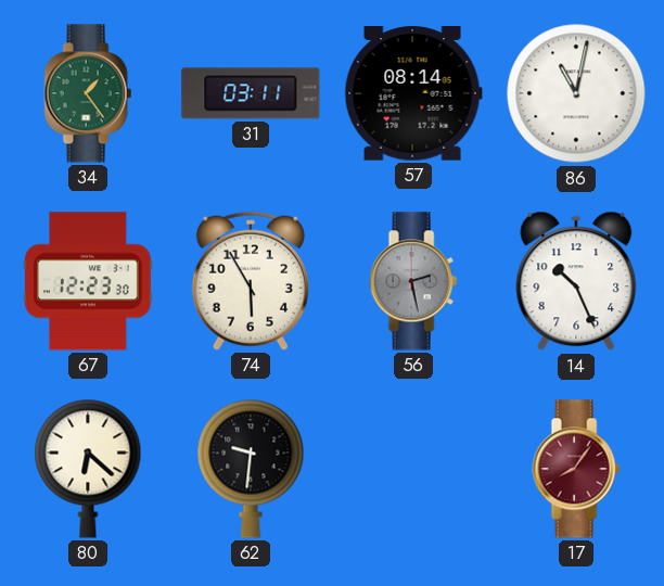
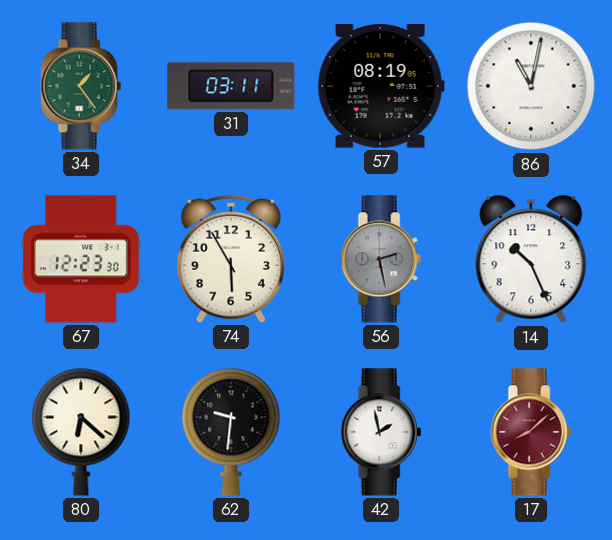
57: 08:14 -> 08:19 (381, 86)
42: none -> 1:58 (381, 432)
17: 8:06 -> 8:08 (531, 432)
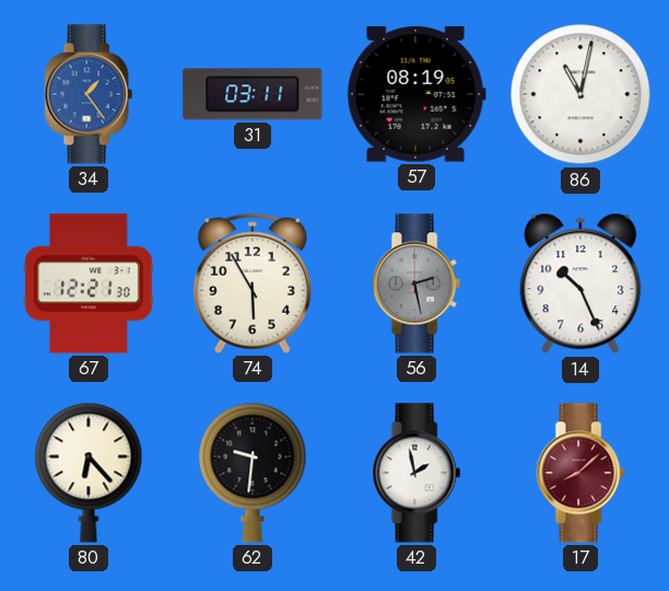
34 dial: green -> blue (89, 94)
67: 12:23 -> 12:21 (89, 283)
80: 6:22 -> 6:23 (89, 473)
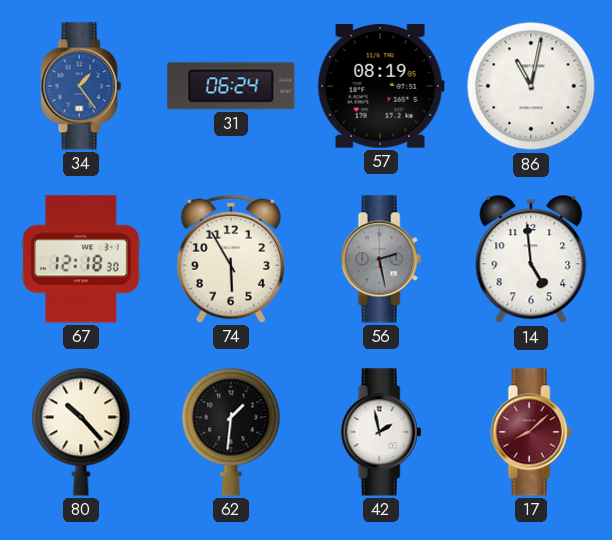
31: 03:11 -> 06:24 (231, 86)
67: 12:21 -> 12:18 (81, 259)
14: 10:26 -> 4:59 (531, 259)
80: 6:23 -> 10:23 (81, 432)
62: 9:31 -> 1:31 (231, 432)
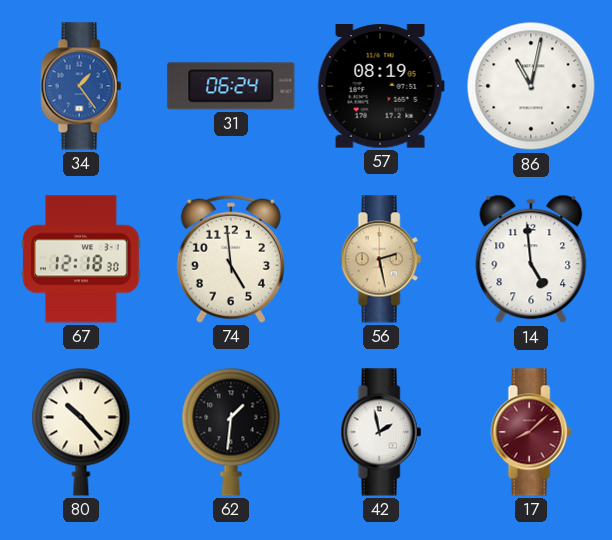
74: 5:55 -> 4:59 (231, 259)
56 dial: grey -> champagne (381, 259)
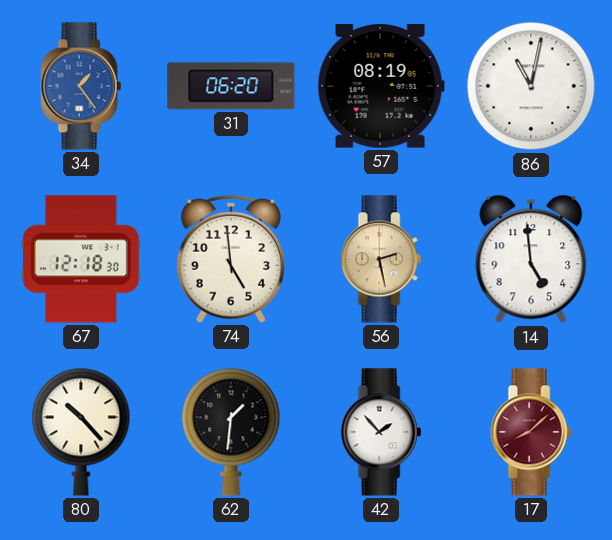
31: 06:24 -> 06:20 (231, 86)
42: 1:58 -> 1:53 (381, 432)
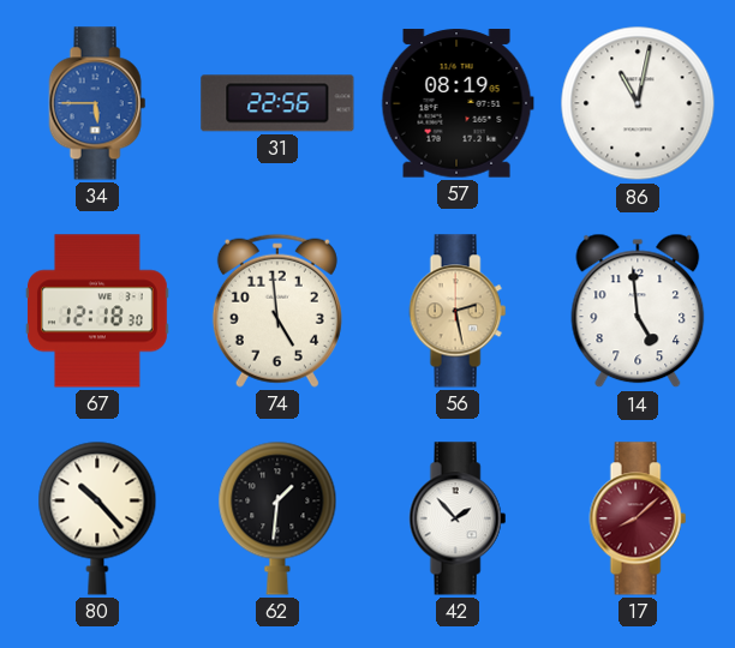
34: 1:24 -> 5:45 (97, 103)
31: 06:20 -> 22:56 (277, 103)
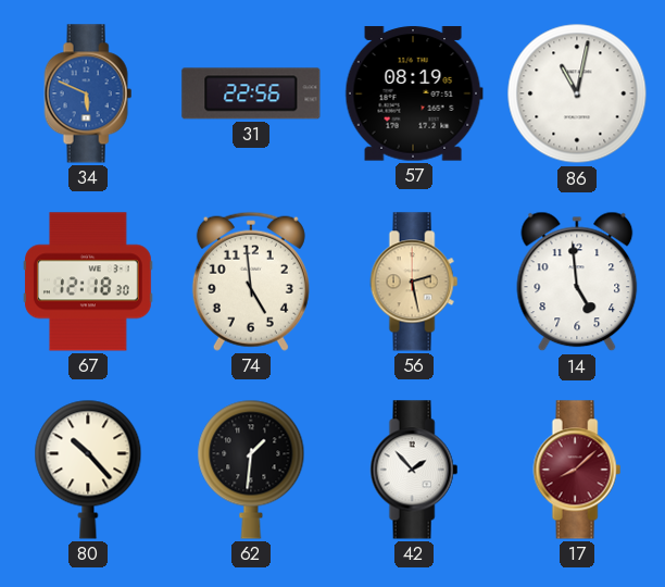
34: 5:45 -> 5:49 (88, 93)
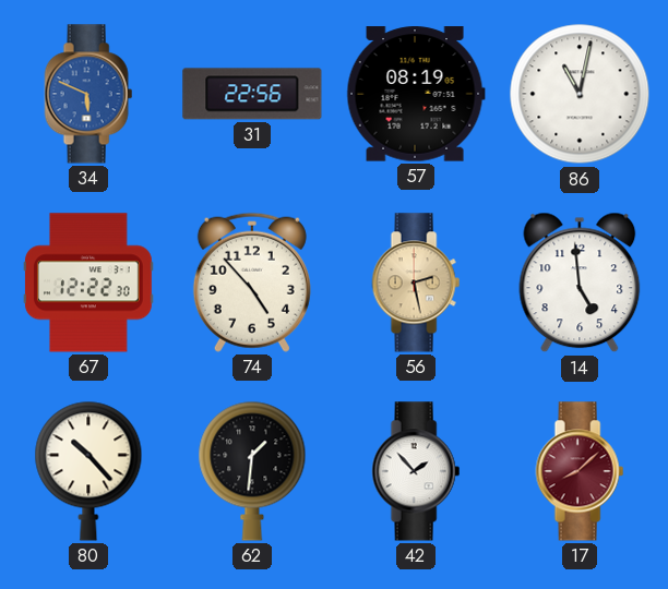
67: 12:18 -> 12:22 (88, 283)
74: 4:59 -> 4:53 (252, 283)
